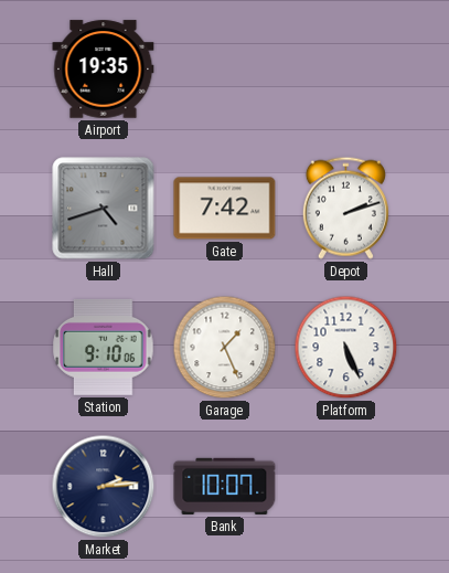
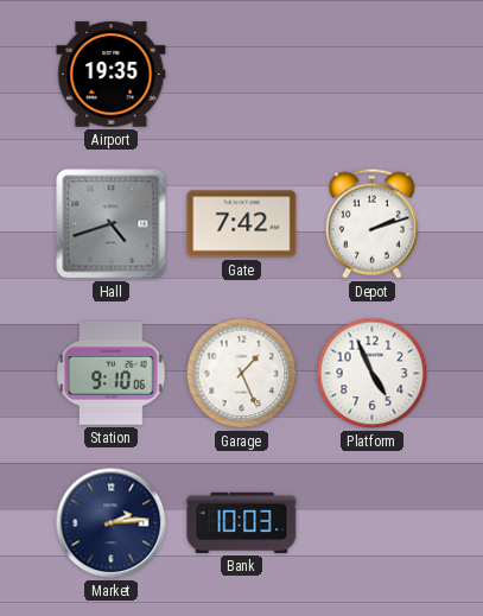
Platform: 5:26 -> 4:56 (373, 374)
Bank: 10:07 -> 10:03 (242, 522)
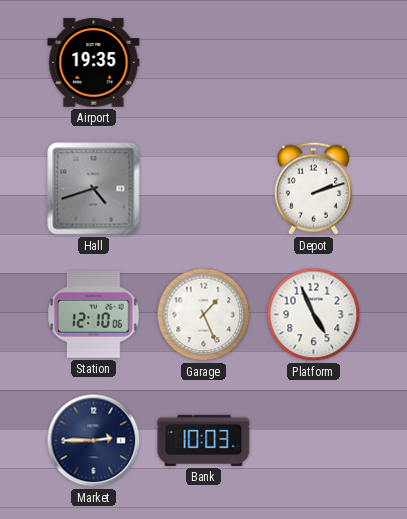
Gate: 7:42 -> none (242, 224)
Station: 9:10 -> 12:10 (94, 315)
Market: 2:14 -> 2:45 (94, 441)
